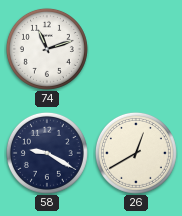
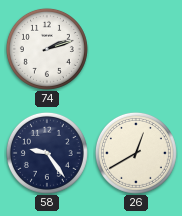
74: 11:12 -> 2:12 (47, 49)
58: 9:20 -> 9:24 (47, 153)
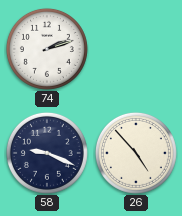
58: 9:24 -> 9:19 (47, 153)
26: 12:40 -> 4:53 (136, 153)
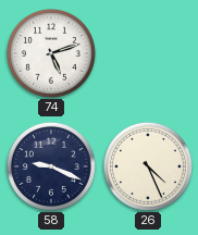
74: 2:12 -> 5:12 (51, 53)
26: 4:53 -> 4:26 (148, 166)
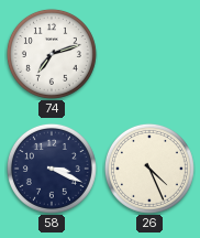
74: 5:12 -> 7:12 (52, 54)
58: 9:19 -> 3:19 (52, 169)
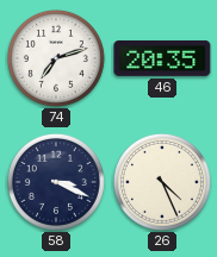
46: none -> 20:35 (162, 58)
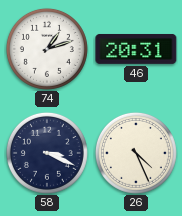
74: 7:12 -> 1:12 (47, 49)
46: 20:35 -> 20:31 (136, 49)
